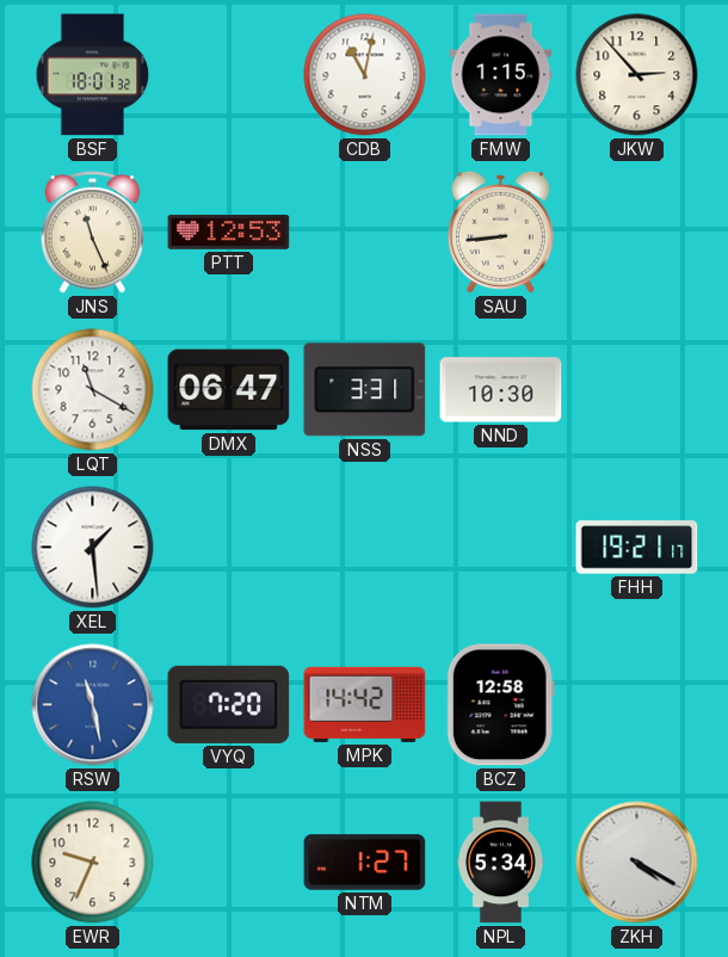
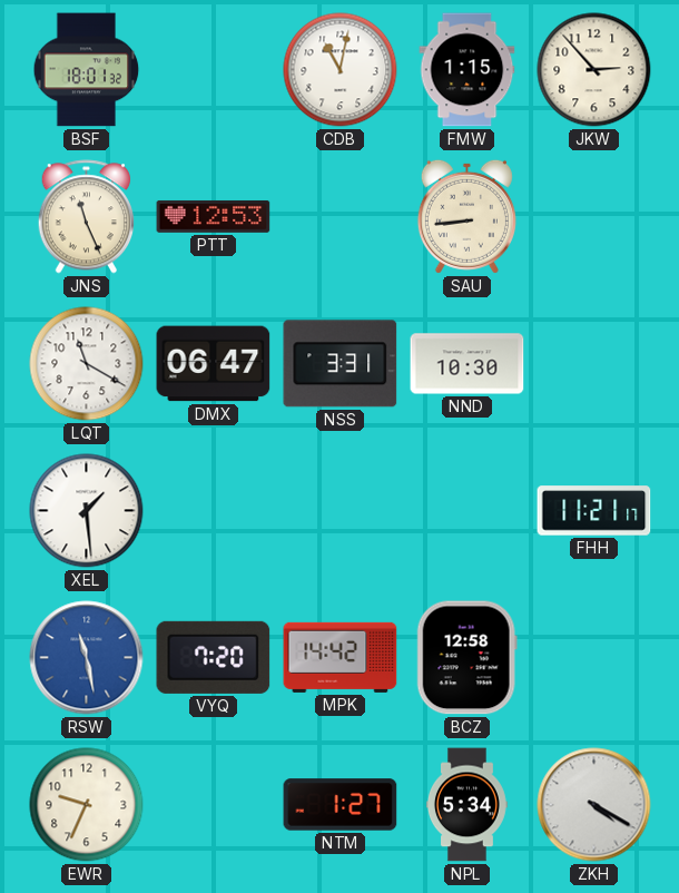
FHH: 19:21 -> 11:21 (594, 511)
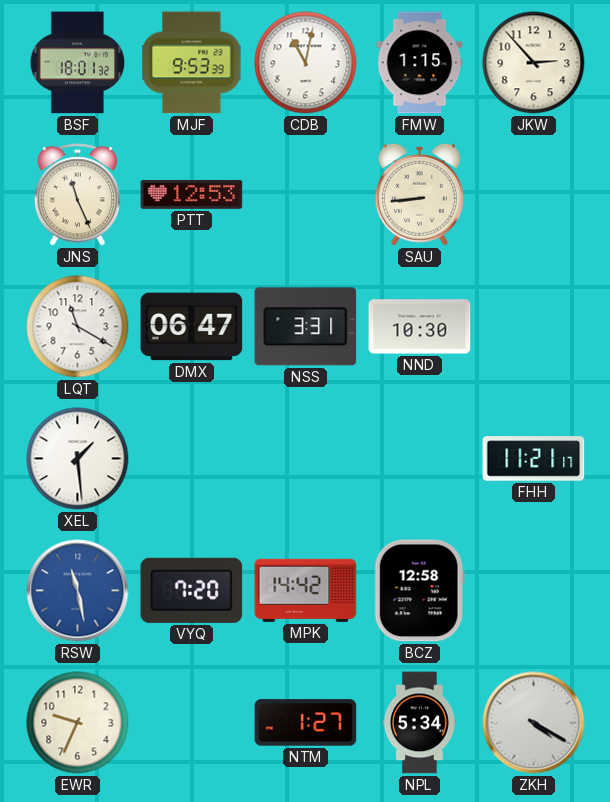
MJF: none -> 9:53 (192, 63)
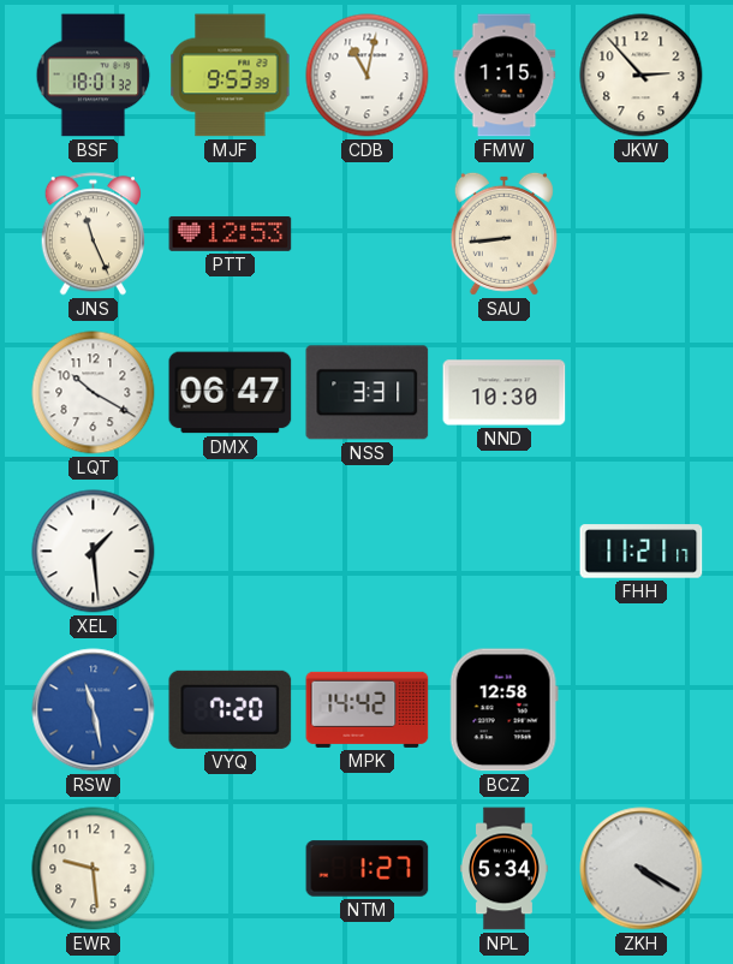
LQT: 11:20 -> 10:20 (94, 393)
EWR: 9:34 -> 9:29 (94, 869)
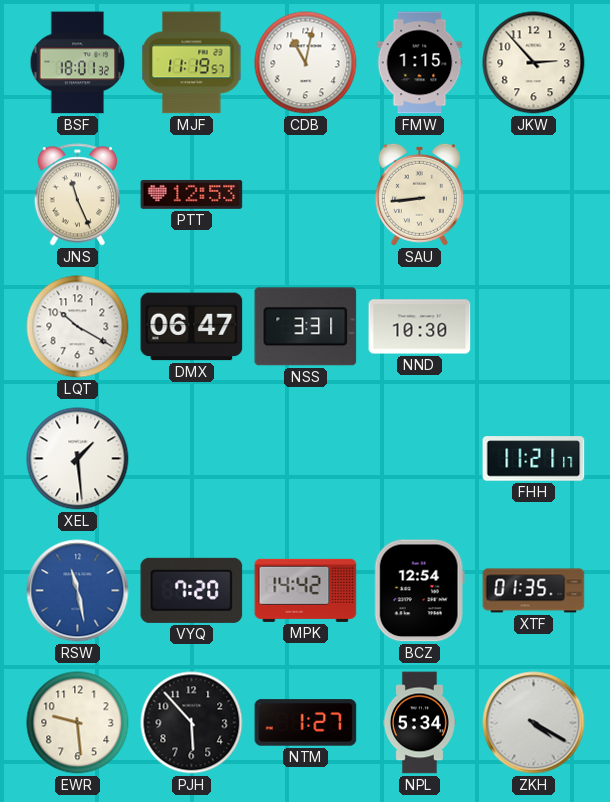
MJF: 9:53 -> 11:19 (192, 63)
BCZ: 12:58 -> 12:54 (419, 591)
XTF: none -> 01:35 (534, 591)
PJH: none -> 5:53 (192, 723)
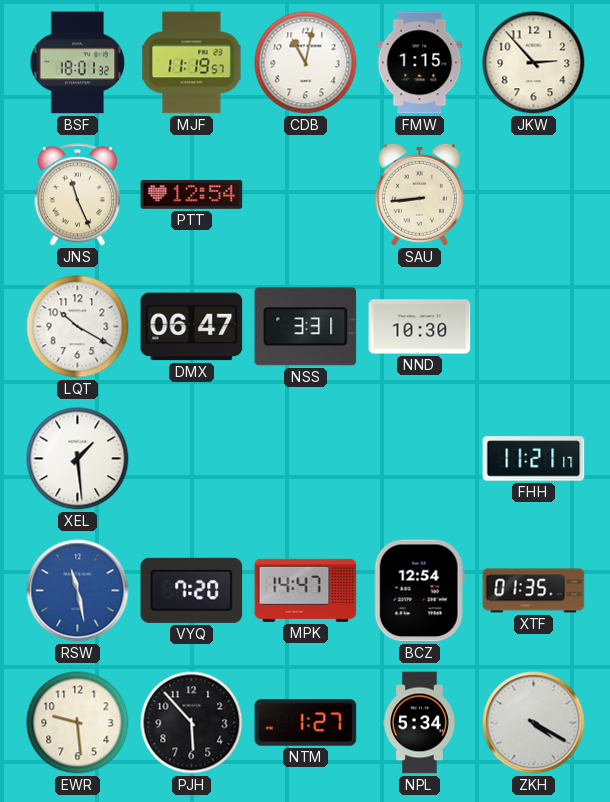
PTT: 12:53 -> 12:54 (192, 194)
MPK: 14:42 -> 14:47 (306, 590)
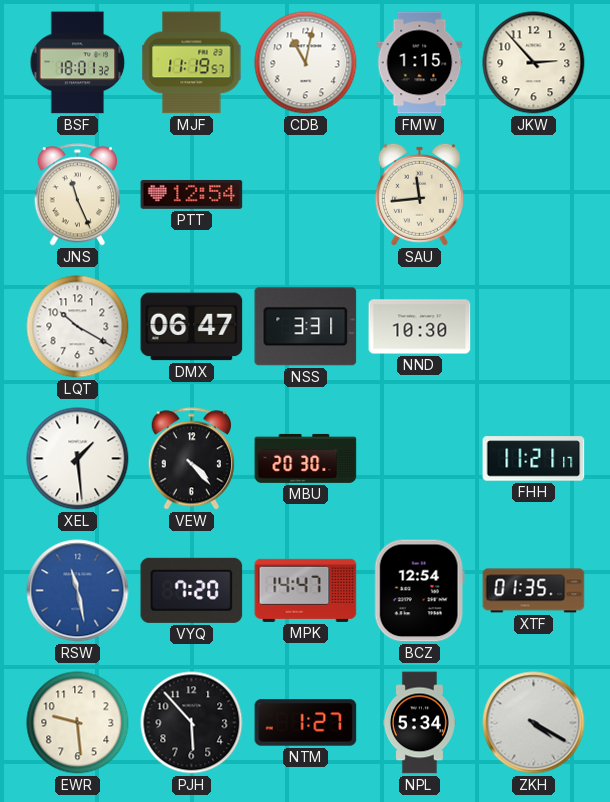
SAU: 8:44 -> 11:44 (419, 194)
VEW: none -> 4:23 (191, 459)
MBU: none -> 20:30 (306, 458)
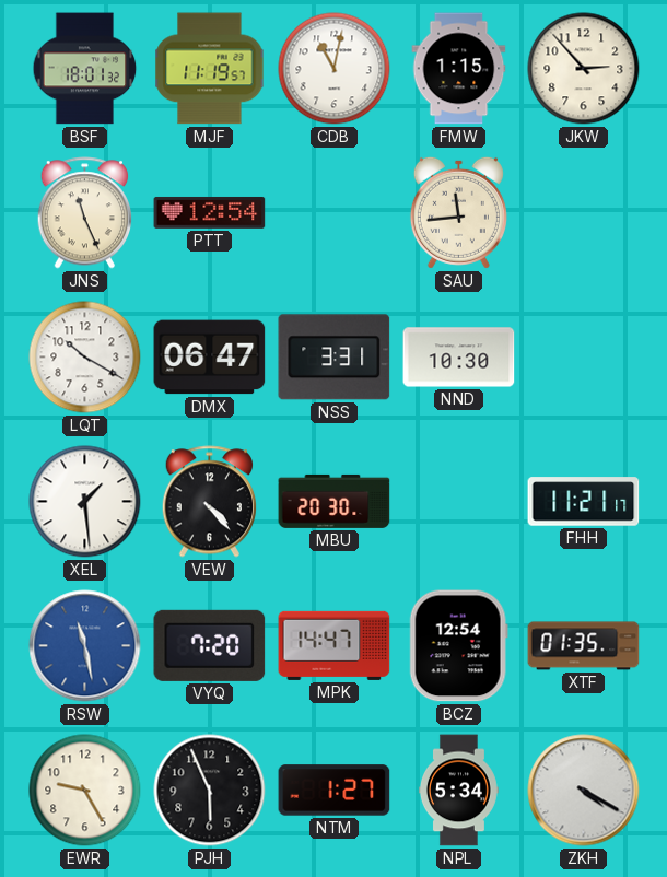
EWR: 9:29 -> 9:25 (85, 791)
PJH: 5:53 -> 5:56 (210, 791)
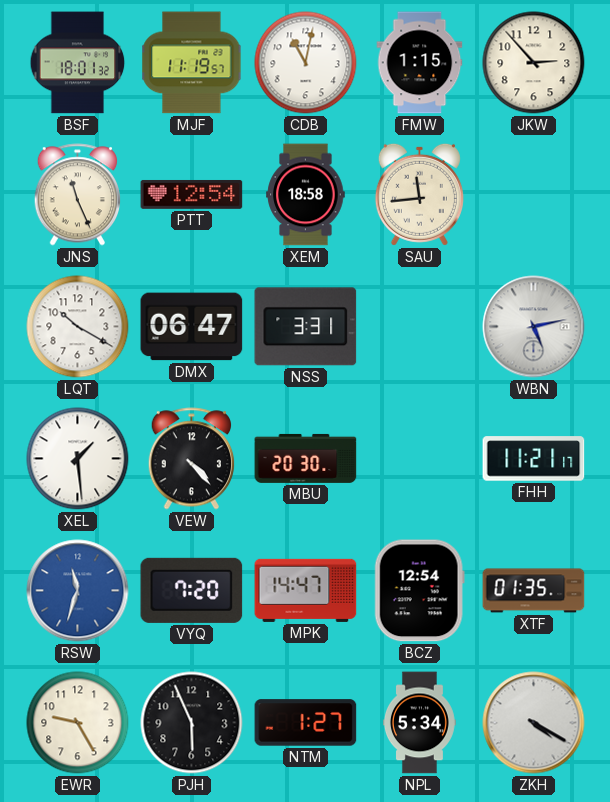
XEM: none -> 18:58 (306, 195)
NND: 10:30 -> none (459, 358)
WBN: none -> 5:13 (534, 327)
RSW: 11:28 -> 11:33 (78, 591)
